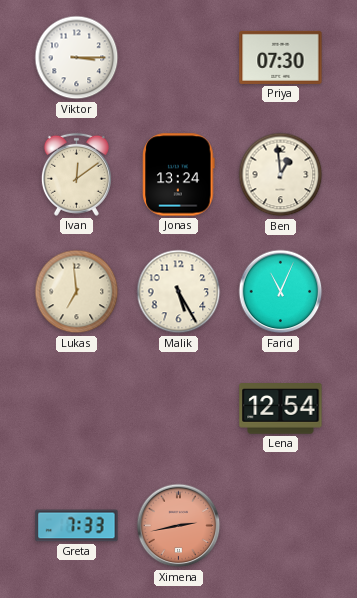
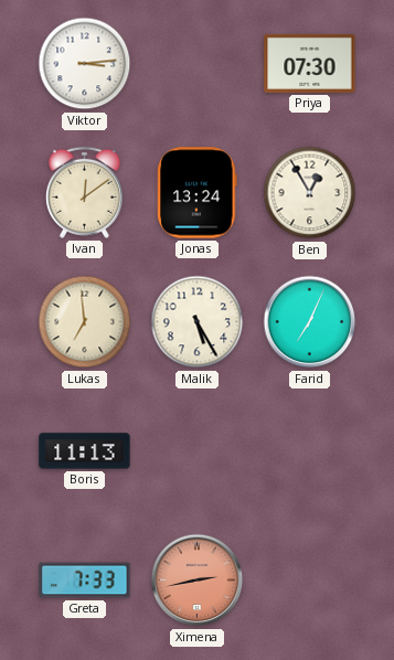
Viktor: 3:15 -> 3:14 (85, 64)
Ben: 12:59 -> 12:55 (310, 193)
Farid: 11:04 -> 7:04 (310, 322)
Boris: none -> 11:13 (85, 451)
Lena: 12:54 -> none (281, 409)
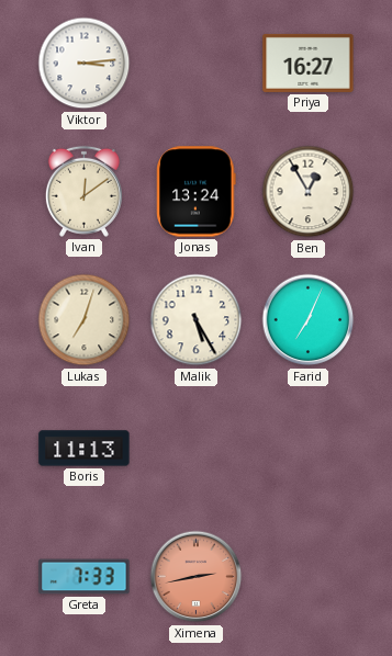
Priya: 07:30 -> 16:27 (309, 63)
Lukas: 6:59 -> 7:03 (85, 320)
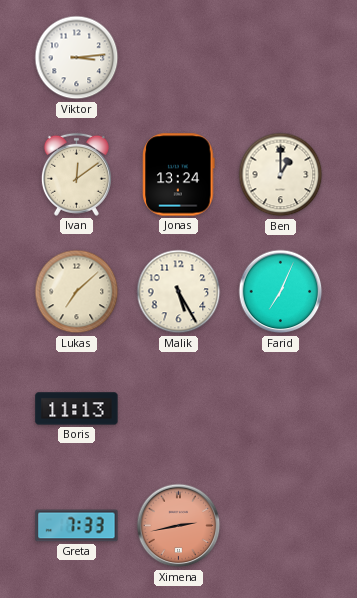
Priya: 16:27 -> none (309, 63)
Ben: 12:55 -> 1:00 (281, 175)
Lukas: 7:03 -> 7:08 (77, 292)
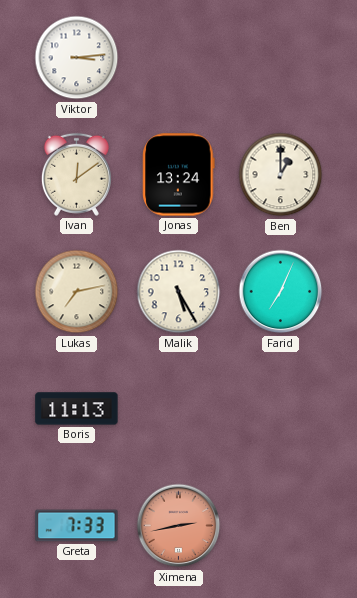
Lukas: 7:08 -> 7:13 (77, 292)
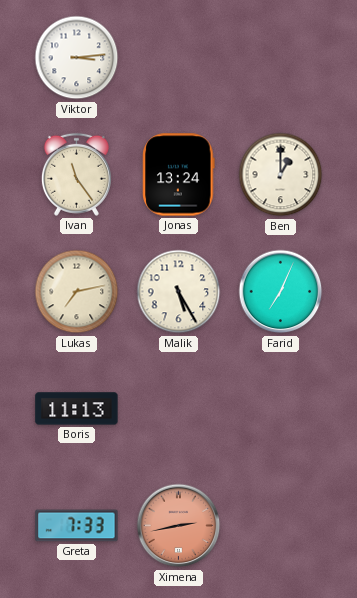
Ivan: 12:09 -> 11:24 (76, 174)
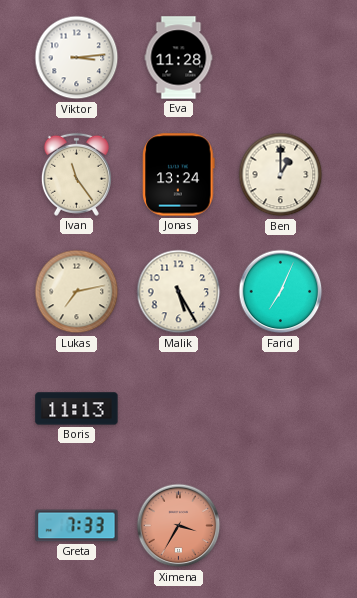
Eva: none -> 11:28 (179, 58)
Ximena: 2:43 -> 3:35 (179, 526)
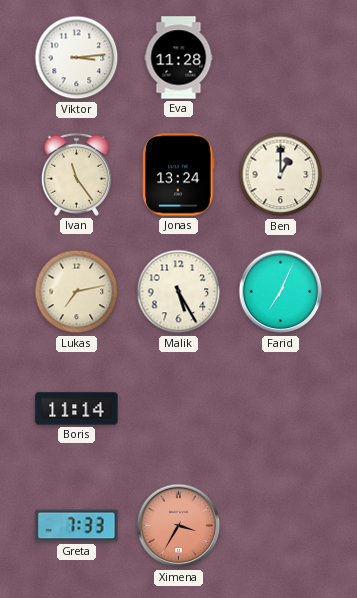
Boris: 11:13 -> 11:14 (77, 409)
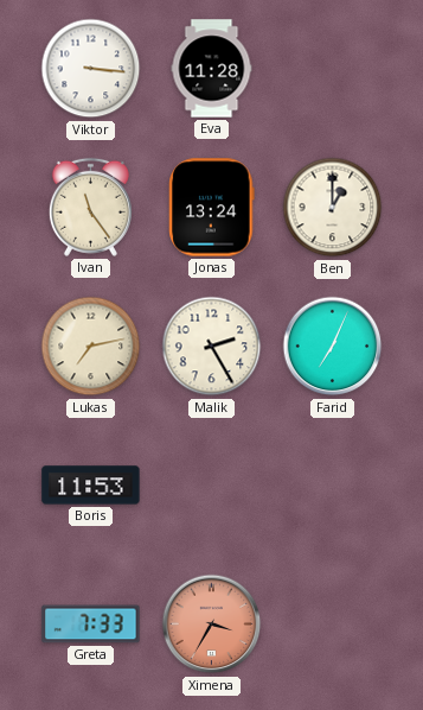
Viktor: 3:14 -> 3:16 (91, 69)
Malik: 5:25 -> 2:25 (212, 347)
Boris: 11:14 -> 11:53 (91, 486)
